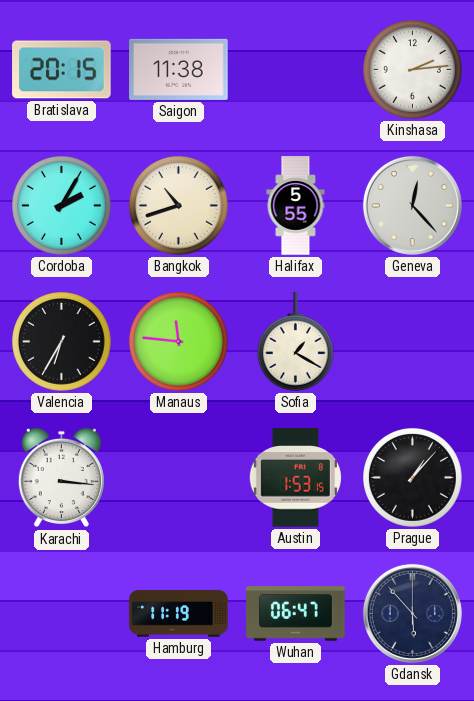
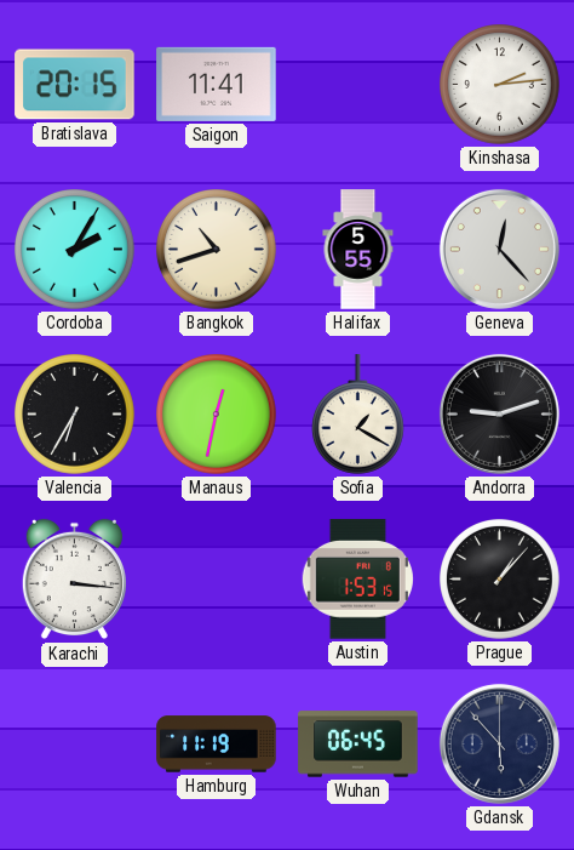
Saigon: 11:38 -> 11:41 (217, 84)
Manaus: 11:46 -> 12:32 (217, 415)
Andorra: none -> 9:12 (499, 413)
Wuhan: 06:47 -> 06:45 (358, 745)
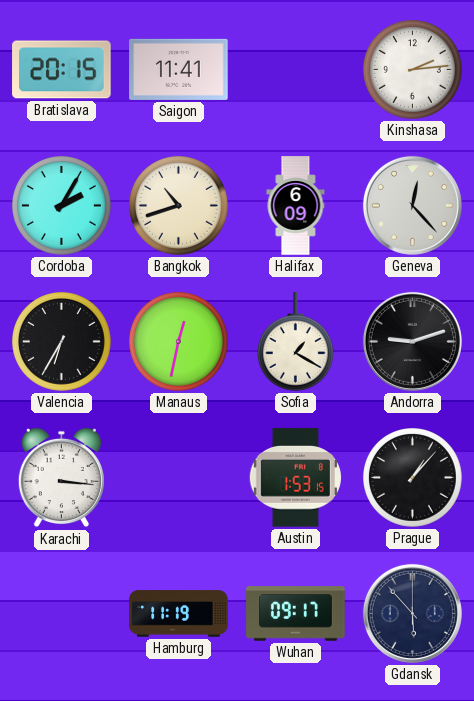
Halifax: 5:55 -> 6:09 (296, 206)
Wuhan: 06:45 -> 09:17 (296, 614)
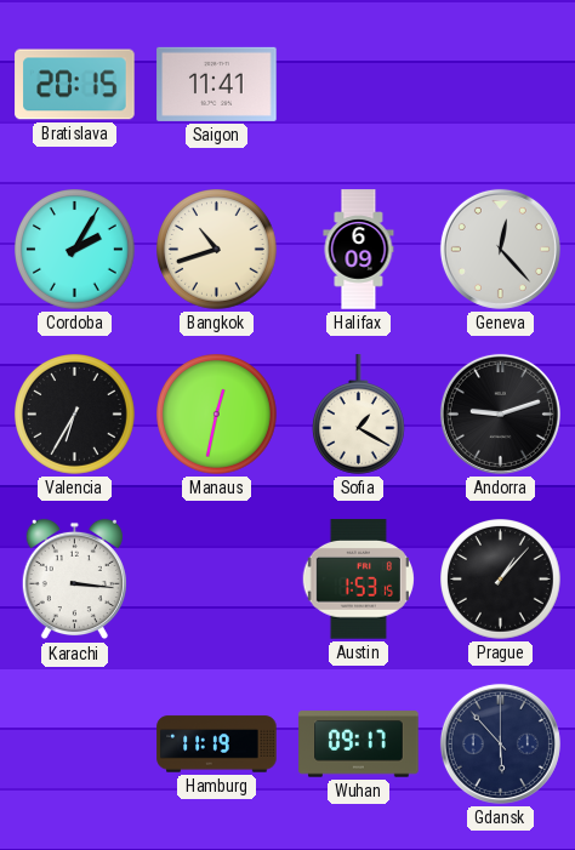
Kinshasa: 2:14 -> none (413, 70)
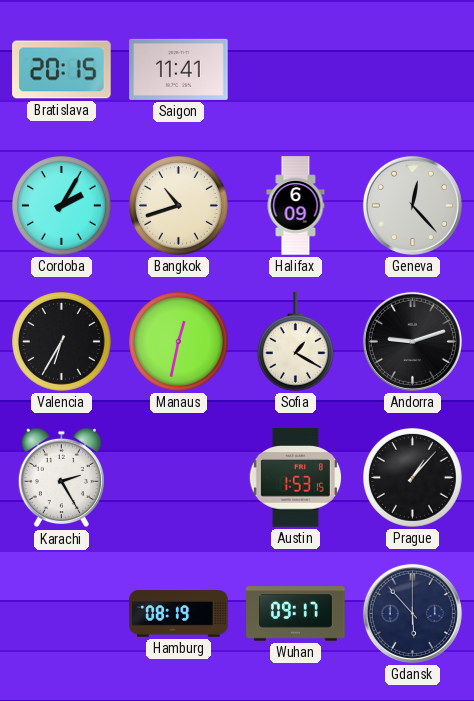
Karachi: 3:16 -> 2:25 (61, 478)
Hamburg: 11:19 -> 08:19 (179, 614)
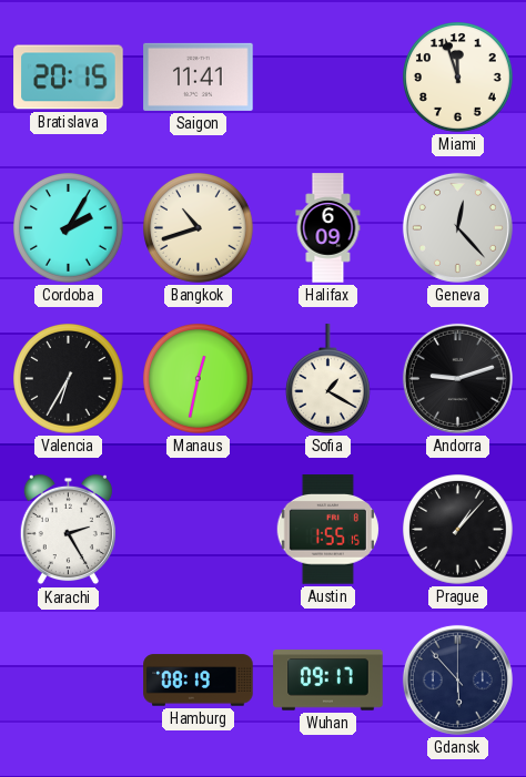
Miami: none -> 11:57 (458, 78)
Austin: 1:53 -> 1:55 (327, 530)
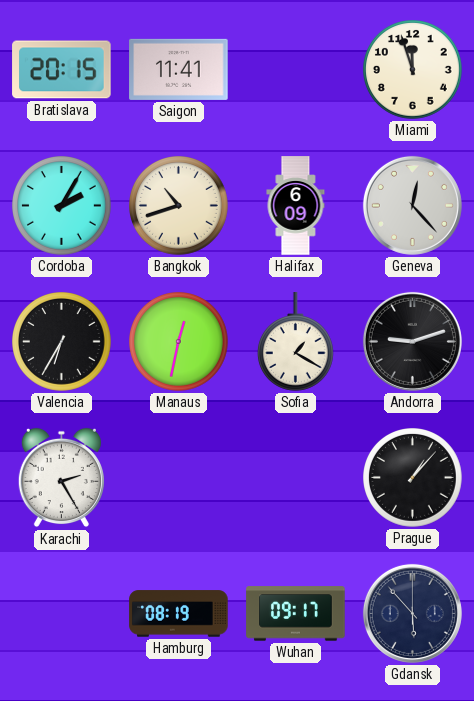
Austin: 1:55 -> none (327, 530)
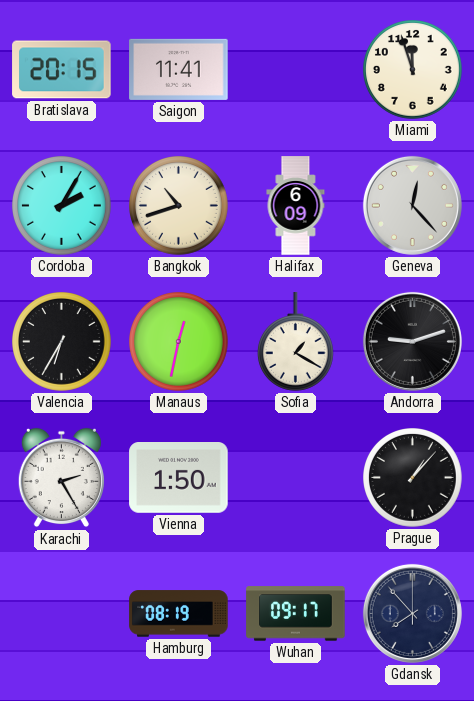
Vienna: none -> 1:50 (179, 478)
Gdansk: 5:53 -> 7:53 (412, 613)
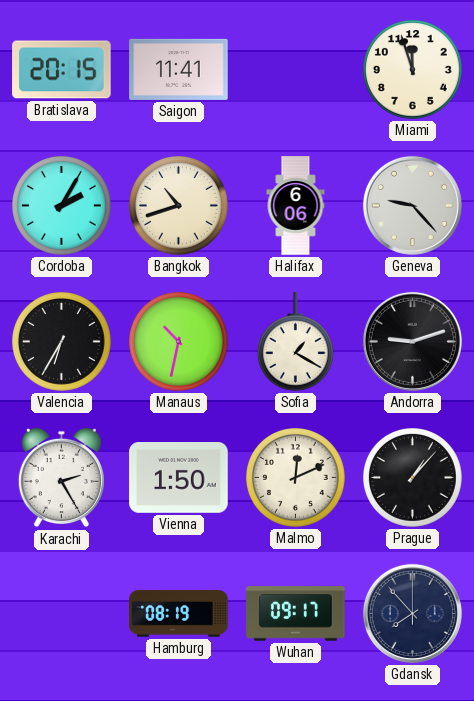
Halifax: 6:09 -> 6:06 (296, 206)
Geneva: 12:23 -> 9:23 (412, 205)
Manaus: 12:32 -> 10:32 (179, 342)
Malmo: none -> 12:11 (296, 478)
